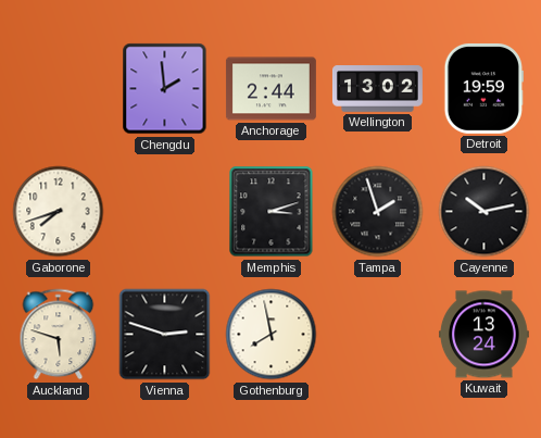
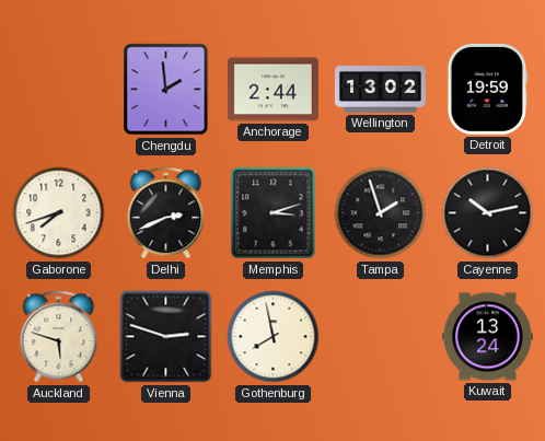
Delhi: none -> 2:41 (166, 213)
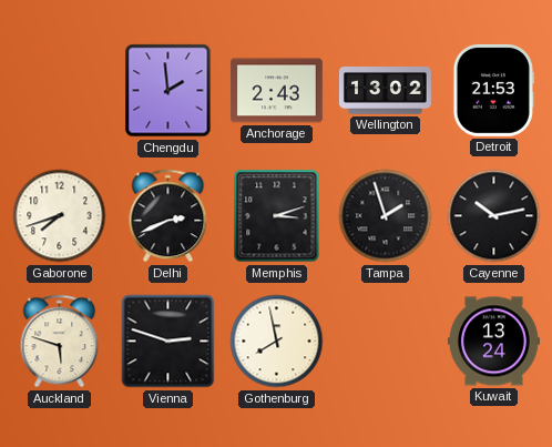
Anchorage: 2:44 -> 2:43 (276, 91)
Detroit: 19:59 -> 21:53 (493, 90)
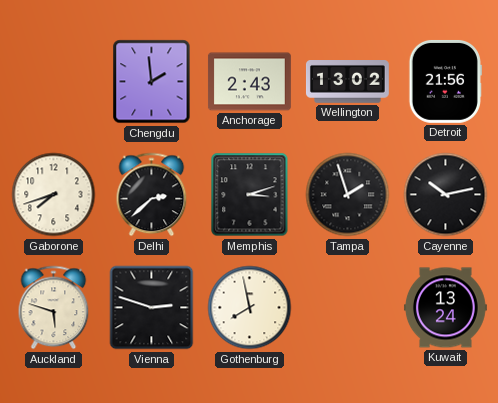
Detroit: 21:53 -> 21:56 (445, 81)
Delhi: 2:41 -> 2:38 (152, 195)
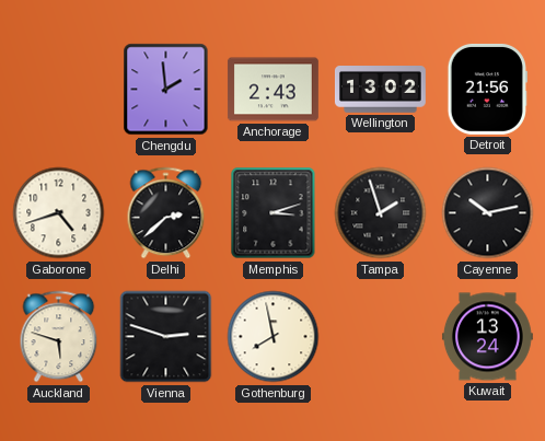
Gaborone: 7:42 -> 4:42 (59, 213)
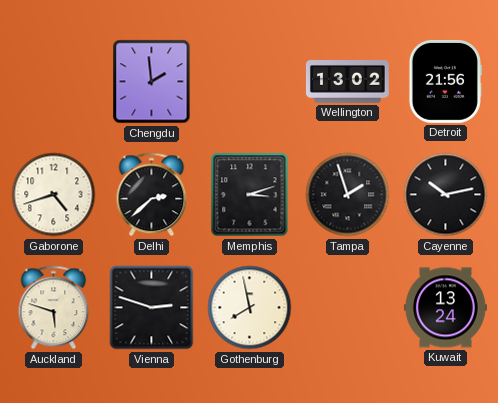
Anchorage: 2:43 -> none (272, 90)
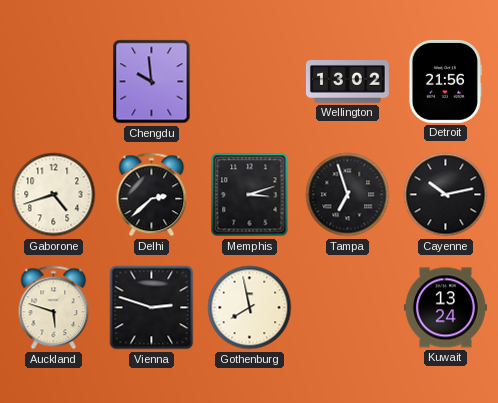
Chengdu: 1:59 -> 9:59 (152, 82)
Tampa: 1:57 -> 6:57 (348, 195)
